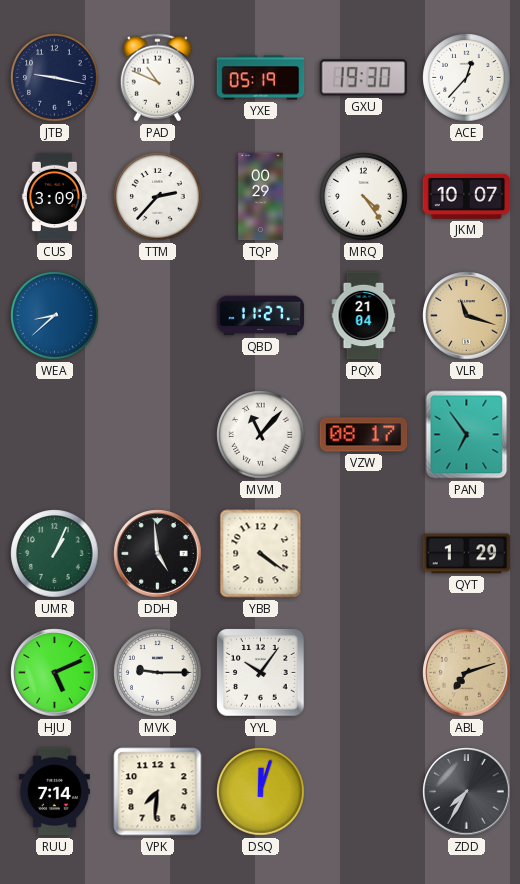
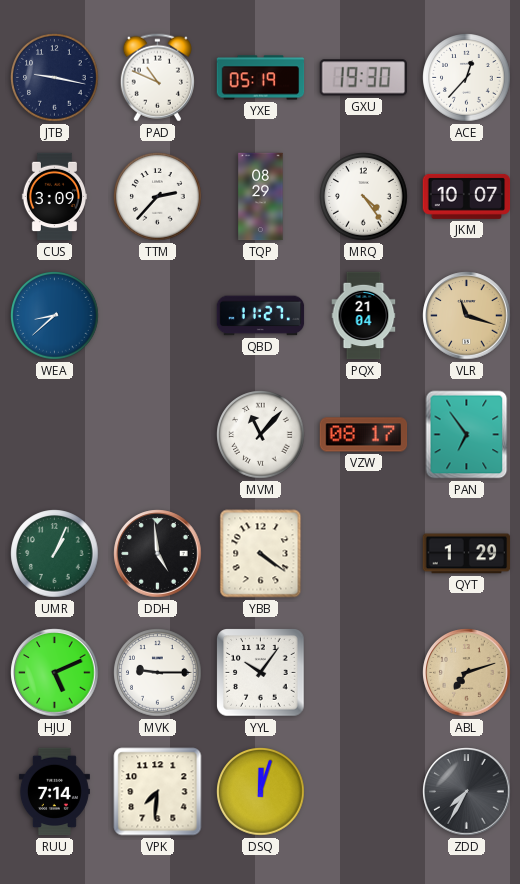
TQP: 00:29 -> 08:29 (261, 197)
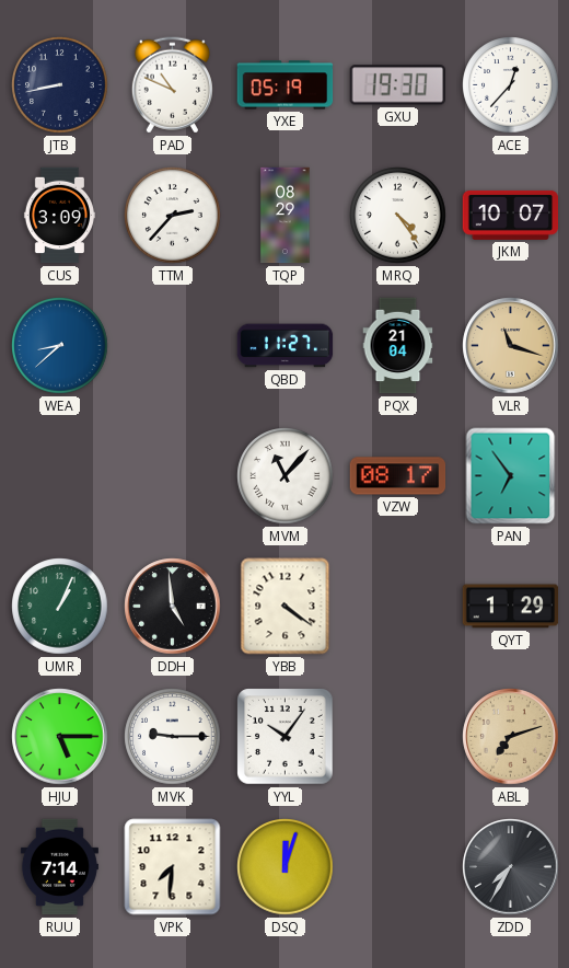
JTB: 9:17 -> 8:43 (60, 85)
HJU: 5:11 -> 5:15 (60, 737)
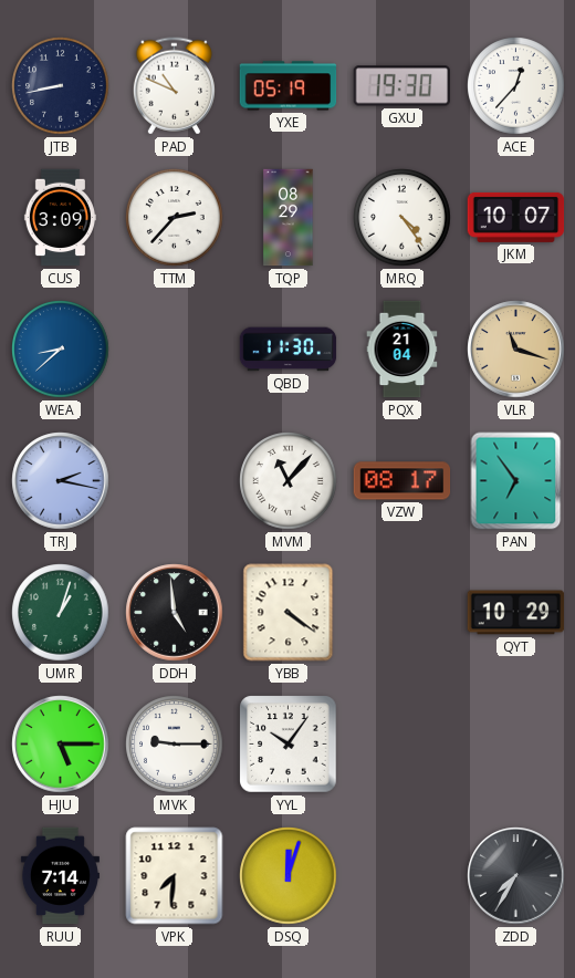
QBD: 11:27 -> 11:30 (289, 350)
TRJ: none -> 2:17 (61, 481)
UMR: 1:04 -> 1:03 (61, 613)
QYT: 1:29 -> 10:29 (516, 613)
ABL: 7:12 -> none (511, 737)
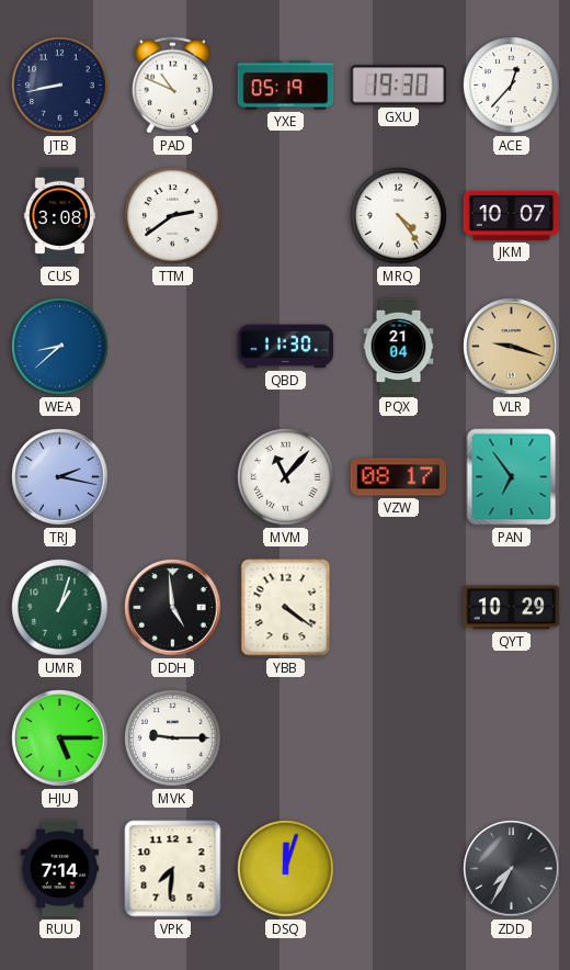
CUS: 3:09 -> 3:08 (59, 216)
TTM: 2:37 -> 2:39 (173, 216)
TQP: 08:29 -> none (289, 218)
VLR: 11:18 -> 9:18 (512, 347)
YYL: 10:06 -> none (289, 745)
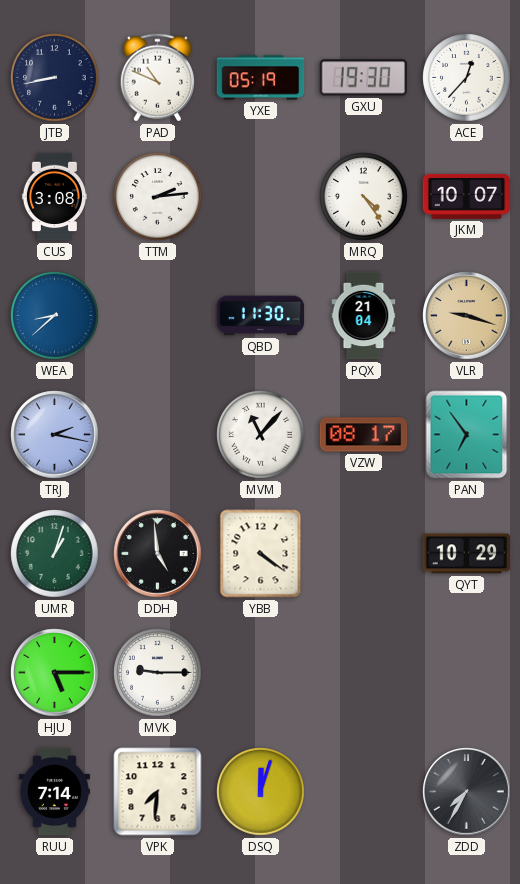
TTM: 2:39 -> 2:14 (158, 197)
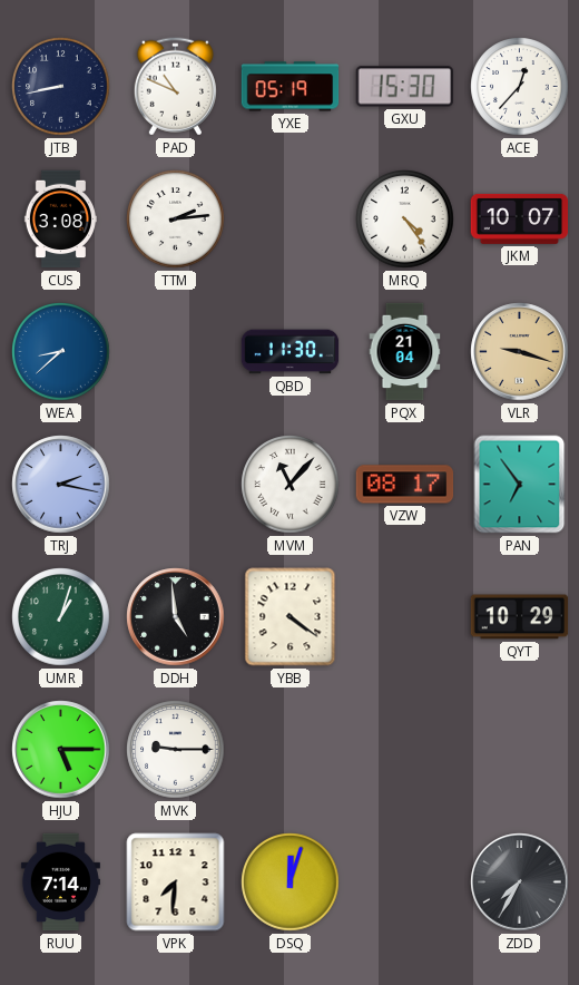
GXU: 19:30 -> 15:30 (404, 87)
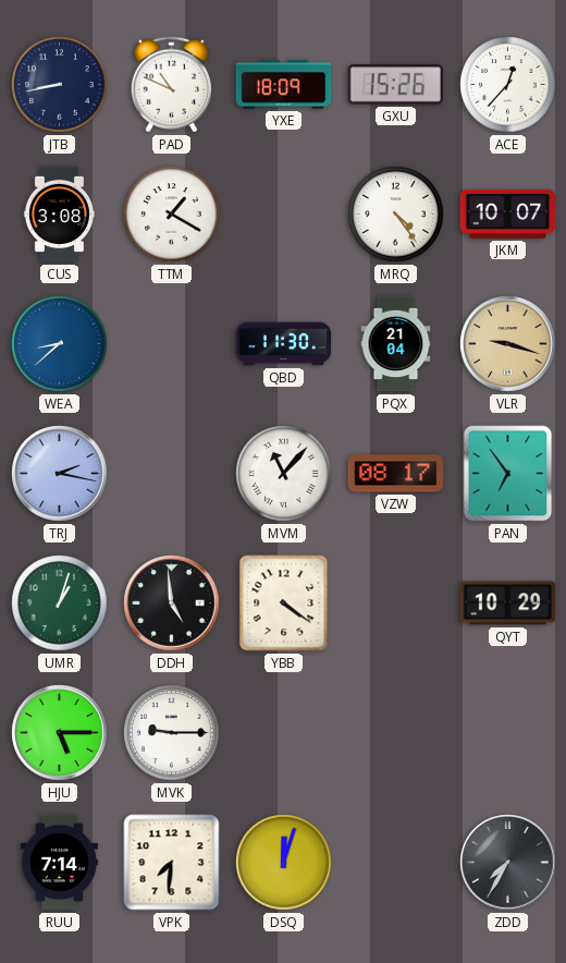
YXE: 05:19 -> 18:09 (284, 85)
GXU: 15:30 -> 15:26 (395, 85)
TTM: 2:14 -> 1:20 (172, 215)
